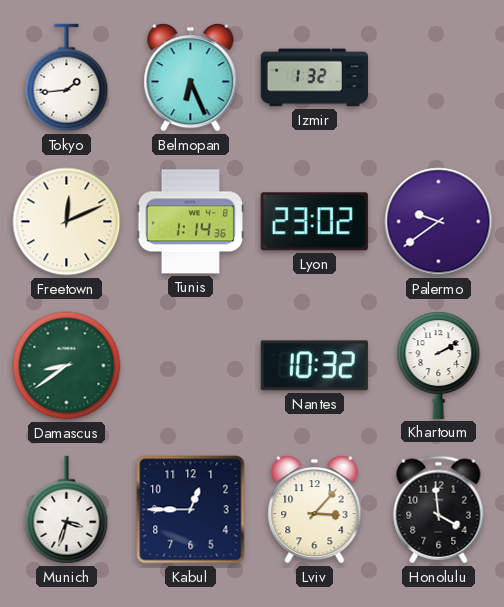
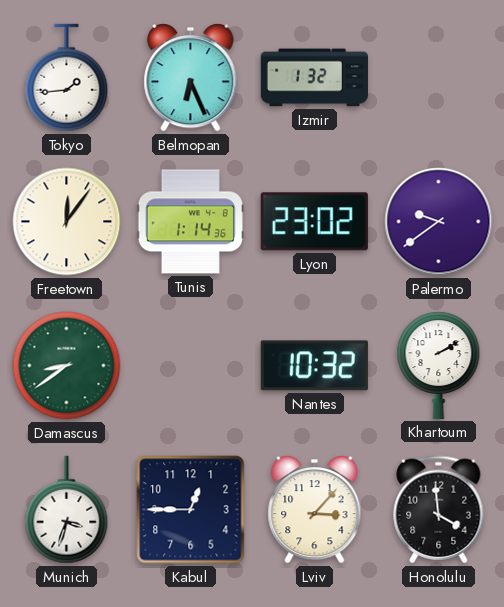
Freetown: 12:11 -> 12:06 (67, 222)
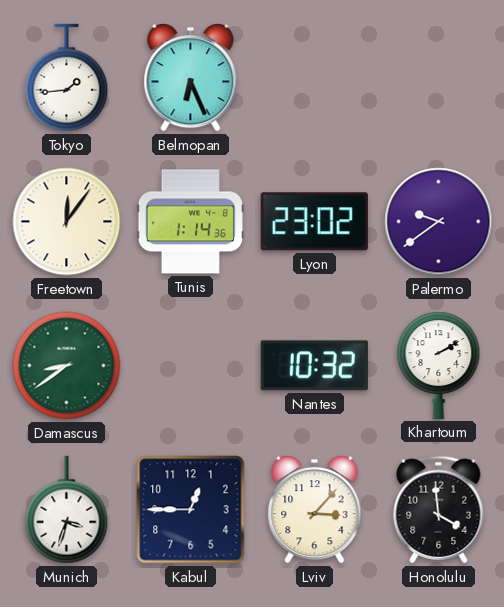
Izmir: 1:32 -> none (314, 78)
